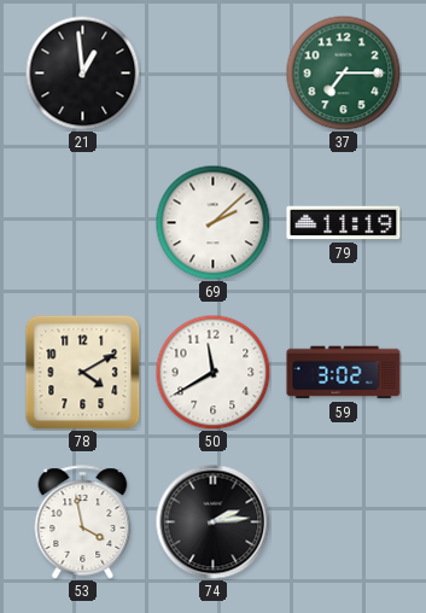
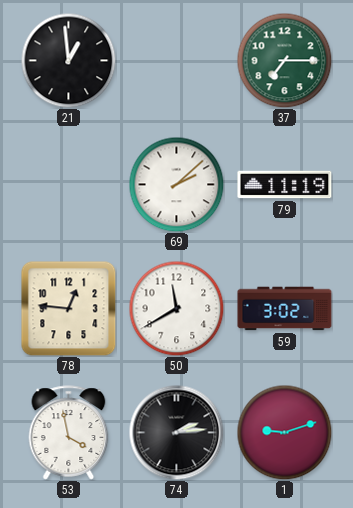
78: 4:10 -> 12:46 (69, 309)
1: none -> 9:12 (284, 432)
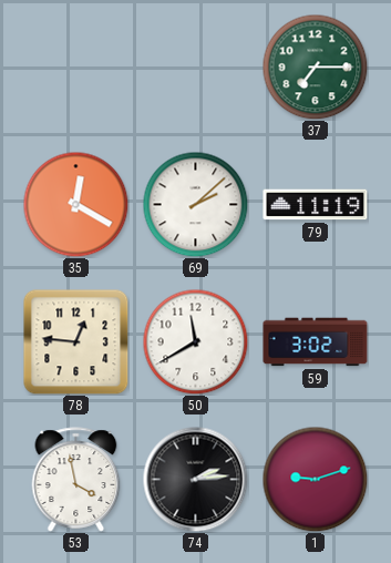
21: 12:59 -> none (68, 60)
35: none -> 12:20 (75, 204)
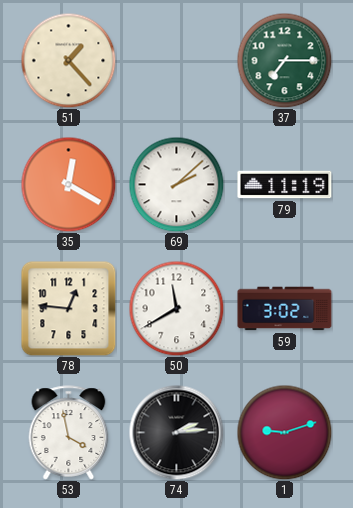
51: none -> 1:23 (68, 60)
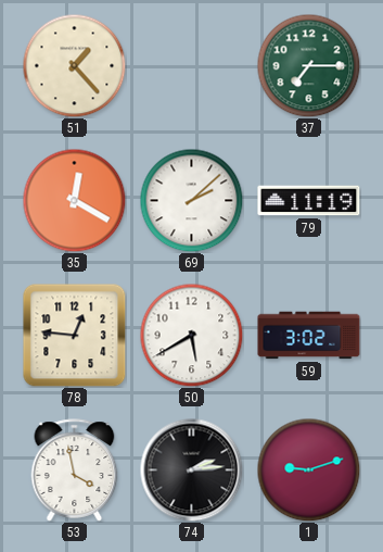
50: 11:40 -> 5:40 (191, 335)
